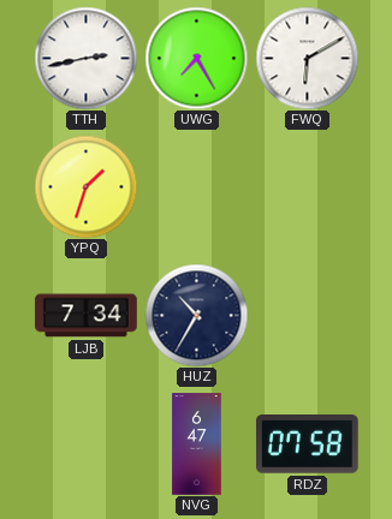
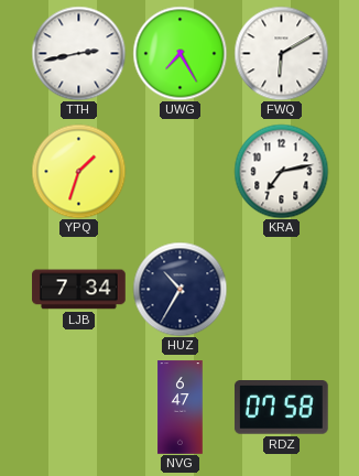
KRA: none -> 7:13 (281, 171)
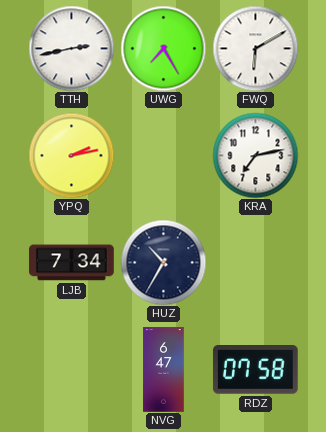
YPQ: 1:33 -> 2:13 (71, 155)
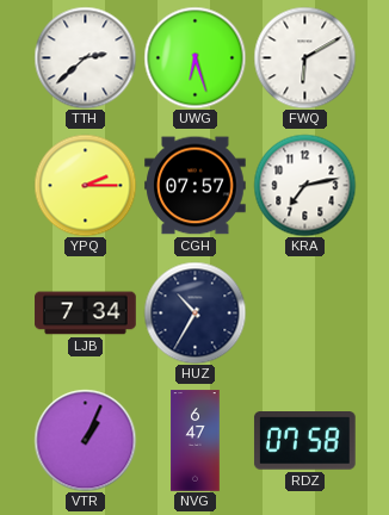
TTH: 2:43 -> 2:38 (85, 57)
UWG: 7:25 -> 6:27 (194, 57)
YPQ: 2:13 -> 2:15 (85, 185)
CGH: none -> 07:57 (196, 186)
VTR: none -> 1:04 (85, 440)
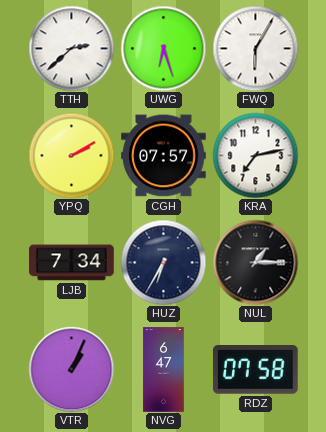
FWQ: 6:10 -> 6:05 (255, 48)
YPQ: 2:15 -> 2:10 (71, 155)
HUZ: 10:35 -> 6:35 (163, 262)
NUL: none -> 1:15 (255, 262)
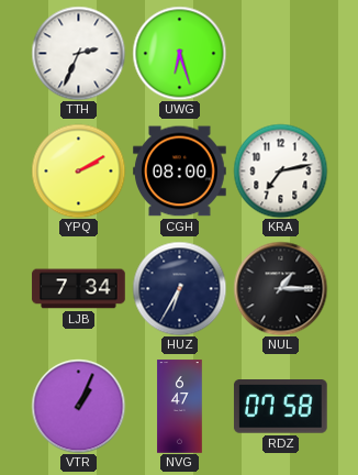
TTH: 2:38 -> 2:34 (78, 53)
FWQ: 6:05 -> none (255, 48)
CGH: 07:57 -> 08:00 (180, 172)
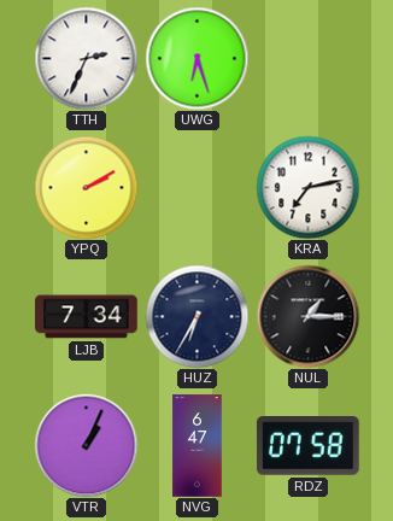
CGH: 08:00 -> none (180, 172)
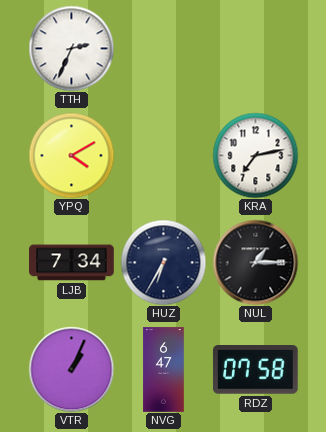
UWG: 6:27 -> none (196, 58)
YPQ: 2:10 -> 4:10 (71, 155)
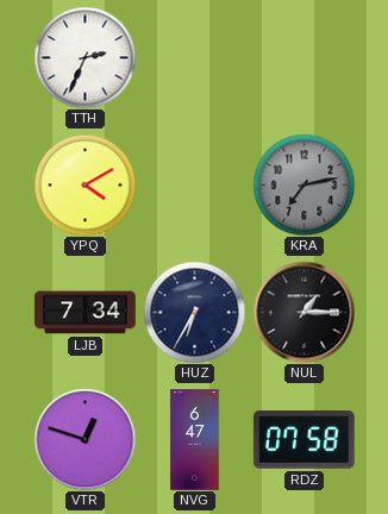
KRA dial: white -> grey (303, 184)
VTR: 1:04 -> 12:48 (85, 439)
